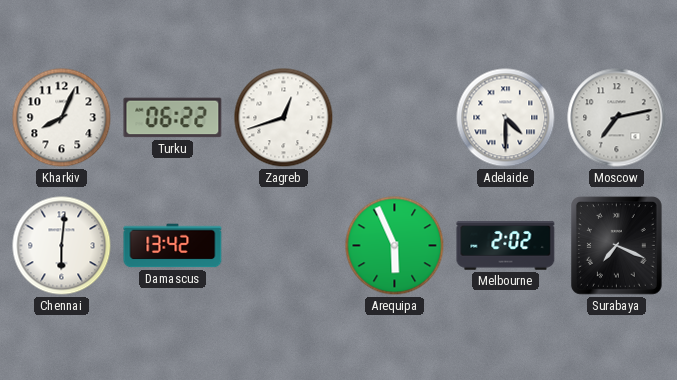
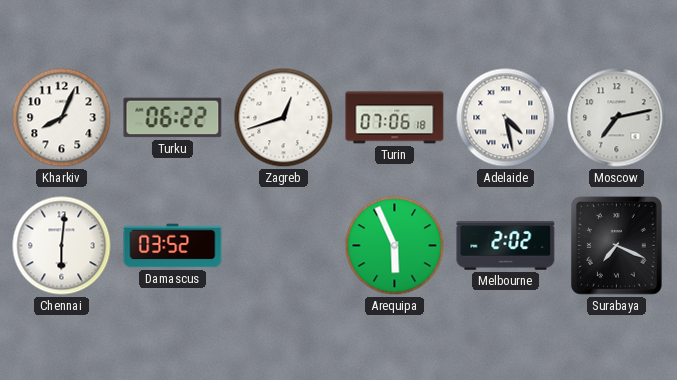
Turin: none -> 07:06 (395, 118)
Adelaide: 4:30 -> 4:28 (506, 118)
Damascus: 13:42 -> 03:52 (173, 246)
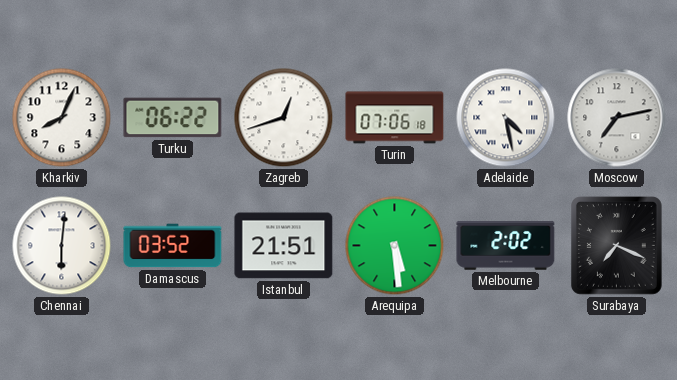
Istanbul: none -> 21:51 (284, 246)
Arequipa: 5:56 -> 5:29 (395, 246)
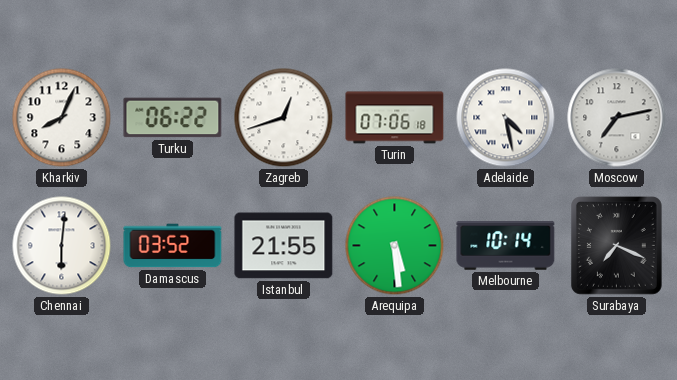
Istanbul: 21:51 -> 21:55 (284, 246)
Melbourne: 2:02 -> 10:14 (506, 246)
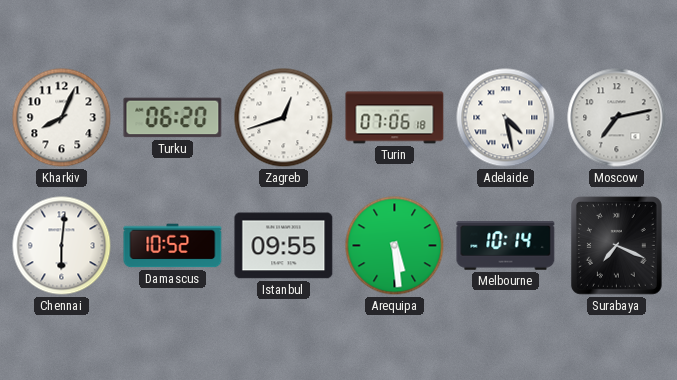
Turku: 06:22 -> 06:20 (173, 118)
Damascus: 03:52 -> 10:52 (173, 246)
Istanbul: 21:55 -> 09:55 (284, 246)
